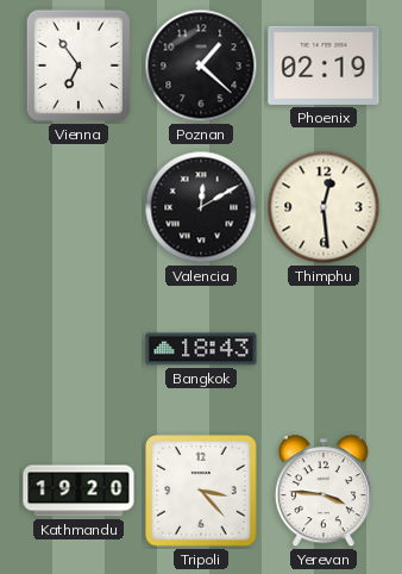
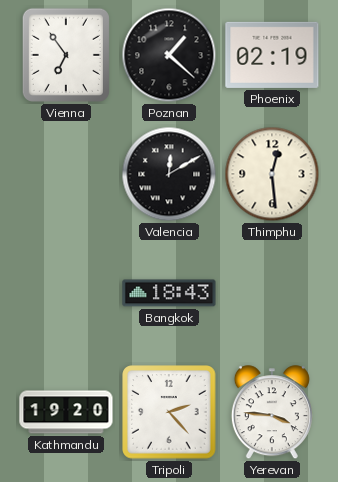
Tripoli: 3:23 -> 2:23 (169, 412)
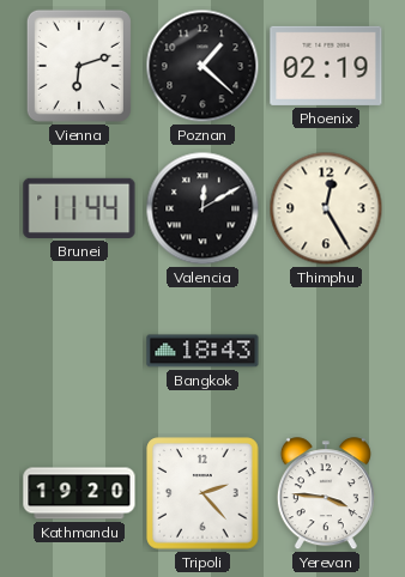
Vienna: 6:54 -> 6:12 (79, 66)
Brunei: none -> 11:44 (79, 208)
Thimphu: 12:29 -> 12:25 (326, 208)
